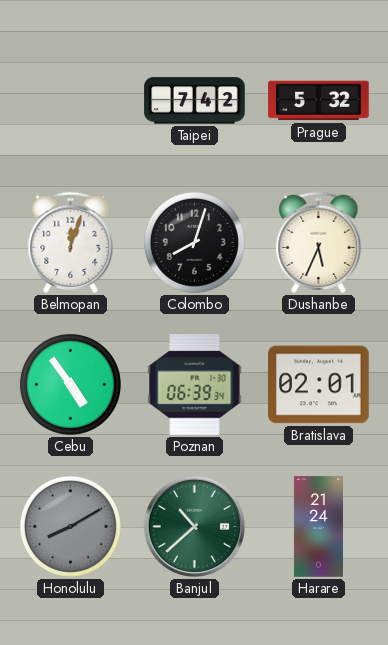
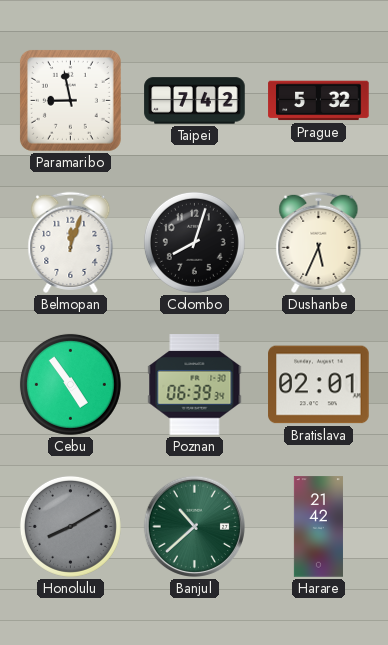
Paramaribo: none -> 8:58 (70, 100)
Harare: 21:24 -> 21:42 (318, 527)
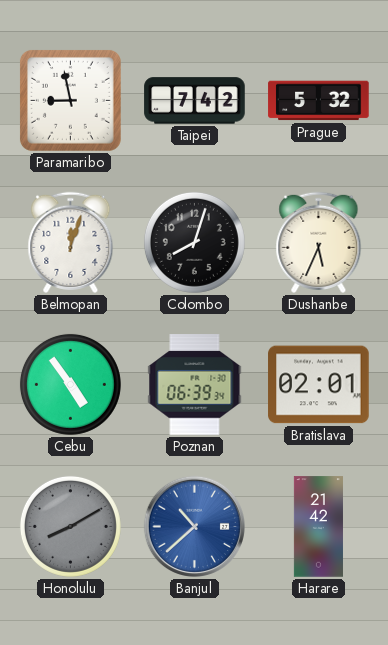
Banjul dial: green -> blue (194, 526)
